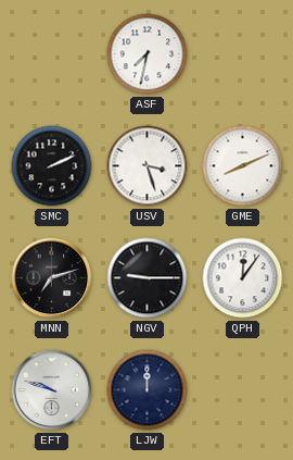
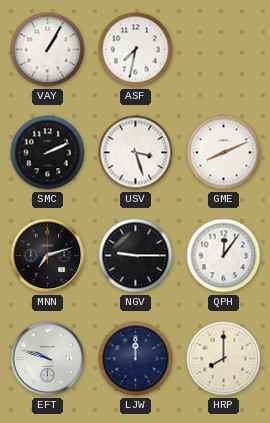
VAY: none -> 1:05 (48, 50)
HRP: none -> 8:00 (224, 359)
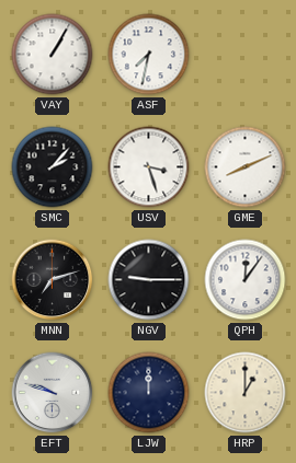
SMC: 2:11 -> 2:07 (53, 167)
HRP: 8:00 -> 1:00 (246, 393)
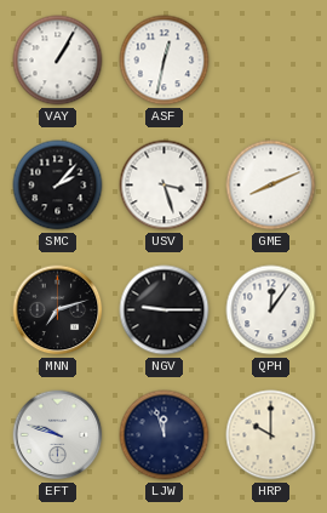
ASF: 7:32 -> 12:32 (165, 61)
LJW: 12:00 -> 11:57 (165, 435)
HRP: 1:00 -> 10:00 (271, 435)
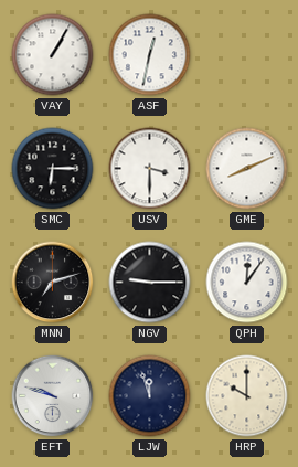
SMC: 2:07 -> 6:15 (53, 169)
USV: 3:27 -> 3:30 (150, 169)
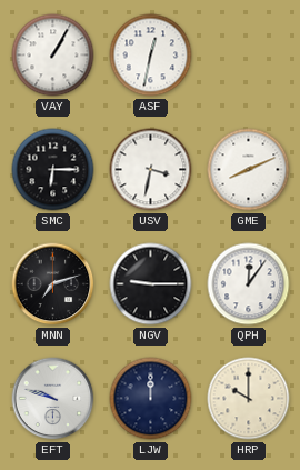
USV: 3:30 -> 3:32 (151, 170)
LJW: 11:57 -> 12:00 (151, 399)
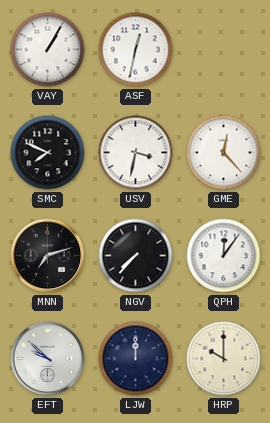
SMC: 6:15 -> 7:49 (48, 153)
GME: 8:11 -> 12:23 (224, 153)
NGV: 9:15 -> 7:37 (136, 256)
EFT: 9:48 -> 9:52 (48, 359)
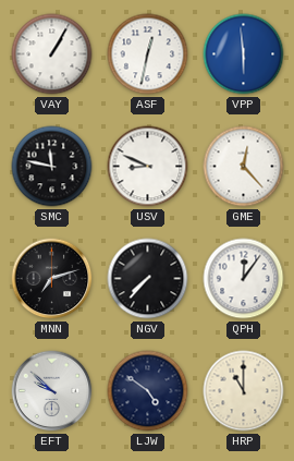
VPP: none -> 5:59 (244, 54)
SMC: 7:49 -> 11:47 (52, 167)
USV: 3:32 -> 8:49 (148, 167)
LJW: 12:00 -> 4:51 (148, 391)
HRP: 10:00 -> 11:00 (244, 391)
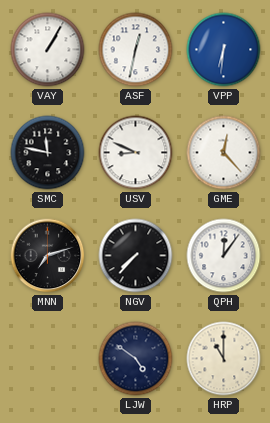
VPP: 5:59 -> 6:31 (224, 50)
EFT: 9:52 -> none (52, 391)
